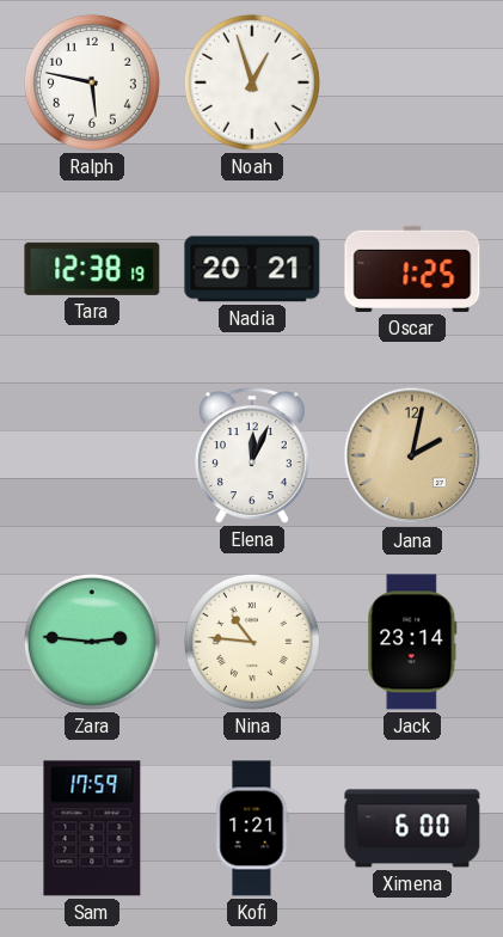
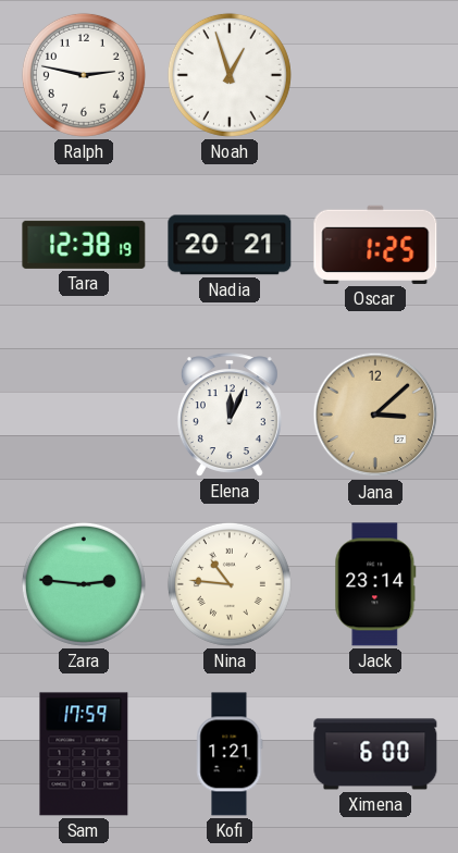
Ralph: 5:47 -> 2:47 (84, 75)
Jana: 2:02 -> 3:08 (375, 415)
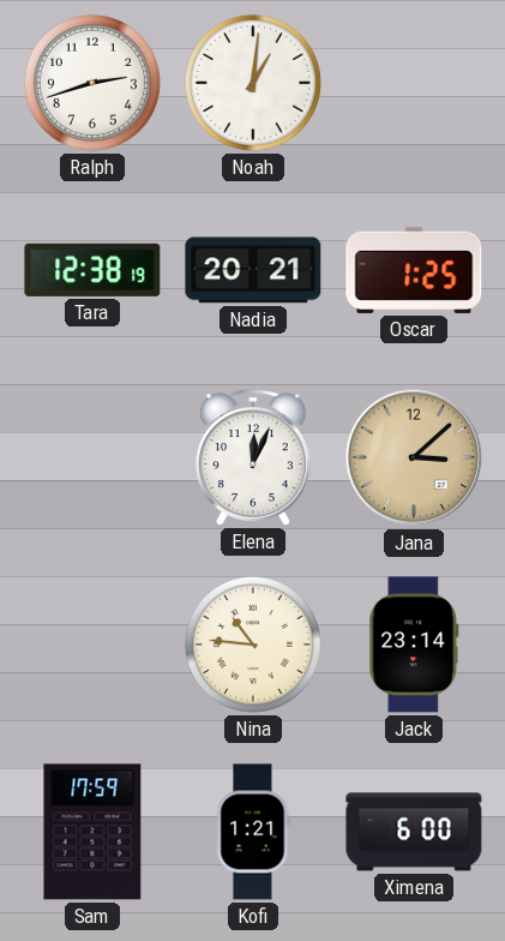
Ralph: 2:47 -> 2:42 (92, 83)
Noah: 12:57 -> 1:01 (253, 83)
Zara: 2:46 -> none (84, 584)
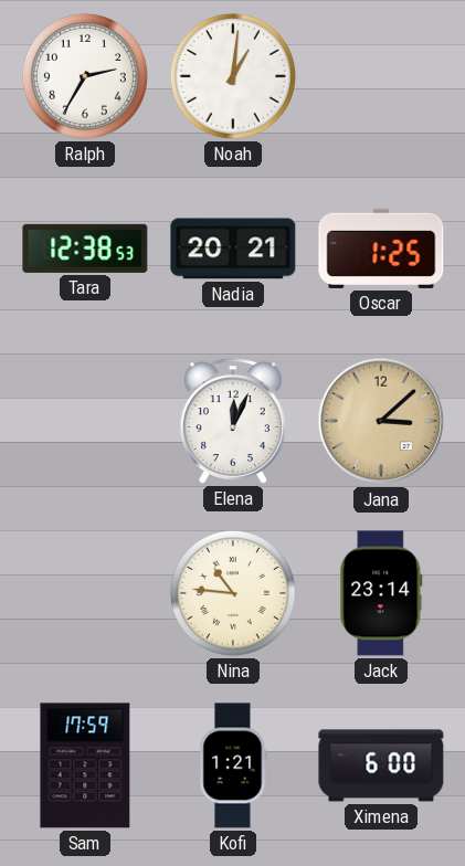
Ralph: 2:42 -> 2:35 (85, 76)
Tara: 12:38:19 -> 12:38:53 (85, 249)
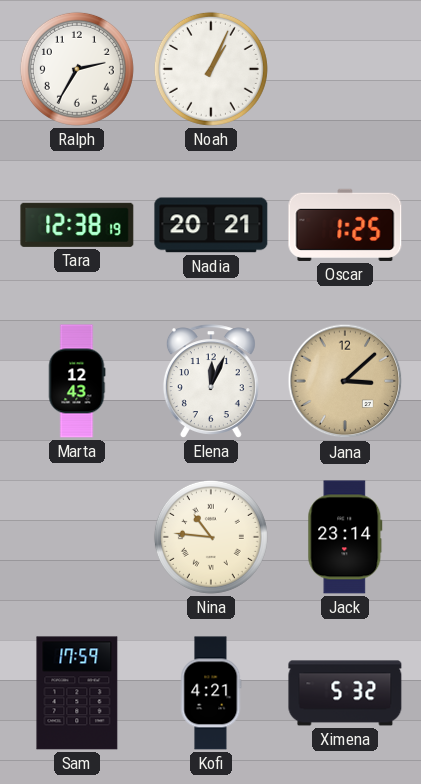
Noah: 1:01 -> 1:04 (211, 69)
Tara: 12:38:53 -> 12:38:19 (77, 225)
Marta: none -> 12:43 (77, 381)
Kofi: 1:21 -> 4:21 (211, 693)
Ximena: 6:00 -> 5:32 (345, 693)
